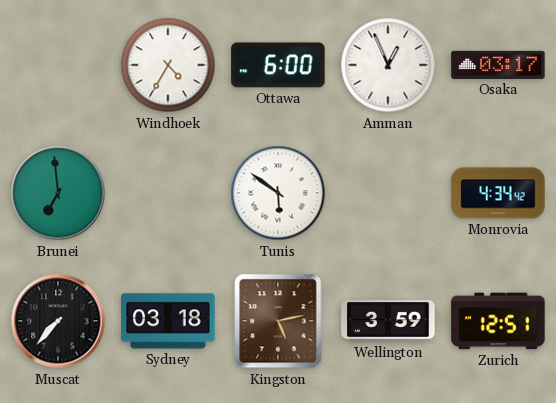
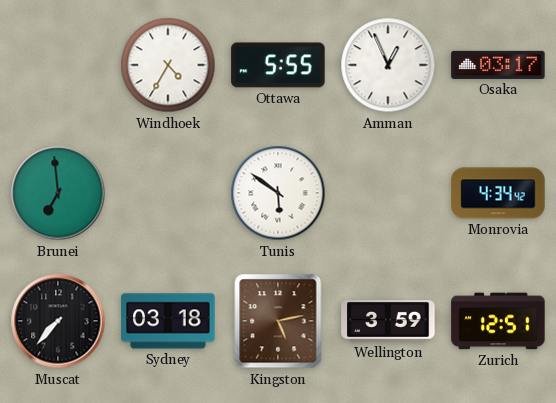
Ottawa: 6:00 -> 5:55 (278, 65)
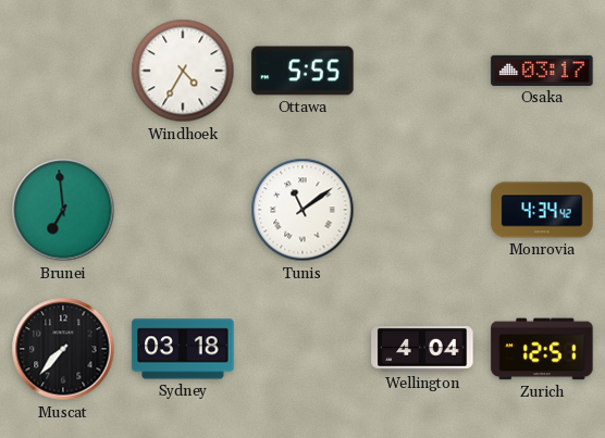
Amman: 12:56 -> none (388, 65)
Tunis: 5:51 -> 11:09 (302, 210)
Kingston: 5:13 -> none (278, 321)
Wellington: 3:59 -> 4:04 (422, 350)
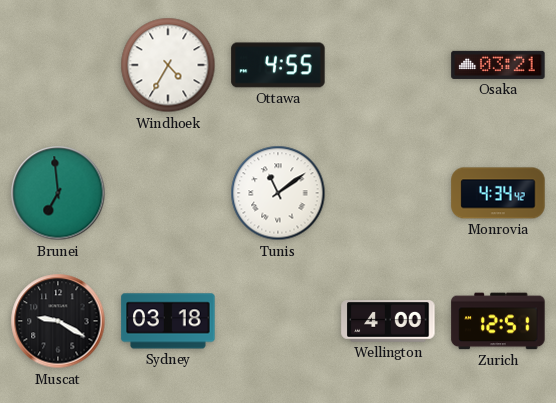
Ottawa: 5:55 -> 4:55 (278, 65)
Osaka: 03:17 -> 03:21 (498, 65)
Muscat: 7:37 -> 9:20 (58, 321)
Wellington: 4:04 -> 4:00 (388, 322)
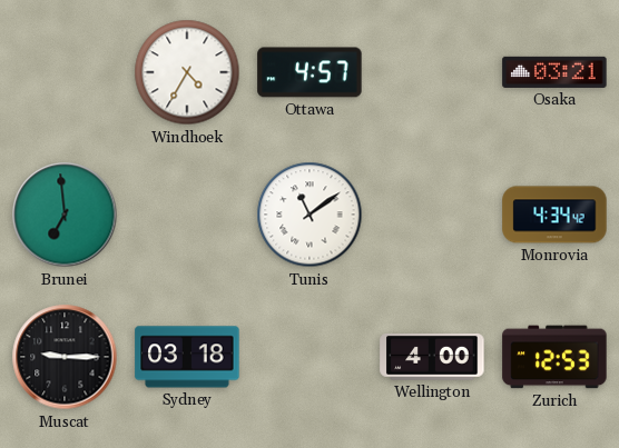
Ottawa: 4:55 -> 4:57 (309, 72)
Muscat: 9:20 -> 9:15 (65, 357)
Zurich: 12:51 -> 12:53 (554, 357)
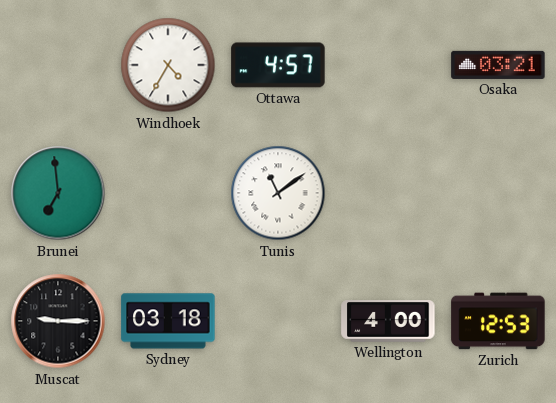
Monrovia: 4:34 -> none (554, 215)
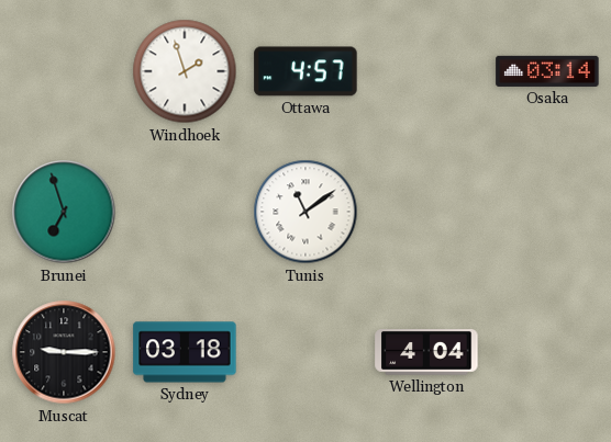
Windhoek: 4:35 -> 1:57 (185, 71)
Osaka: 03:21 -> 03:14 (547, 71)
Brunei: 6:59 -> 6:57 (64, 212)
Wellington: 4:00 -> 4:04 (426, 353)
Zurich: 12:53 -> none (498, 321)
